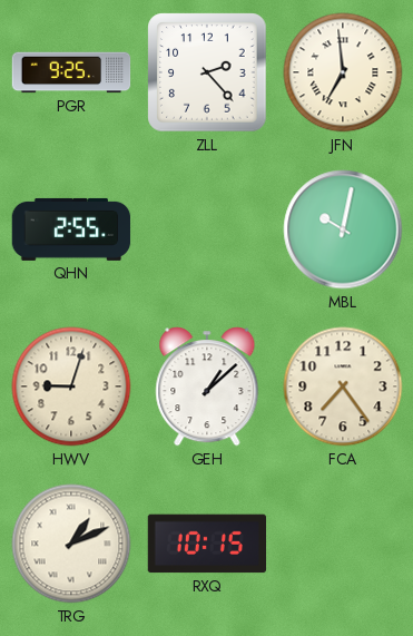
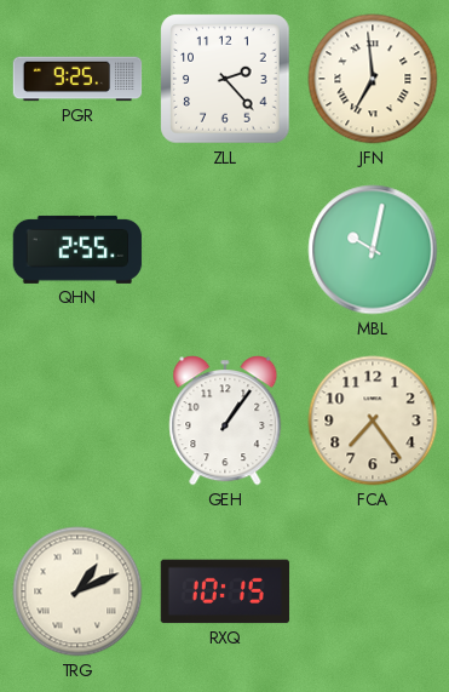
HWV: 9:03 -> none (71, 387)
GEH: 1:08 -> 1:06 (225, 421)
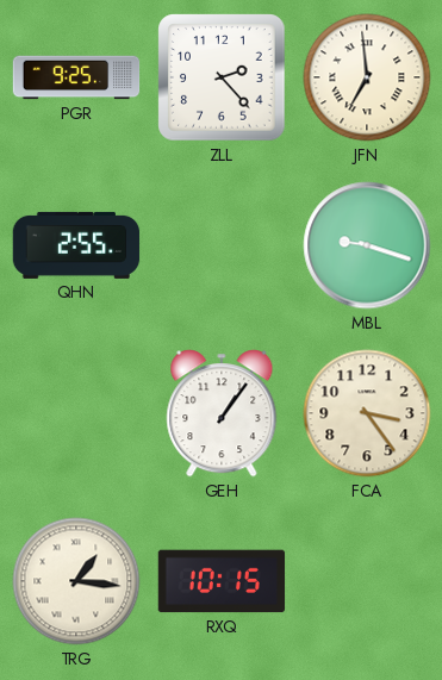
MBL: 10:02 -> 9:18 (367, 245)
FCA: 7:24 -> 3:24 (367, 413)
TRG: 1:11 -> 1:16 (76, 581)
